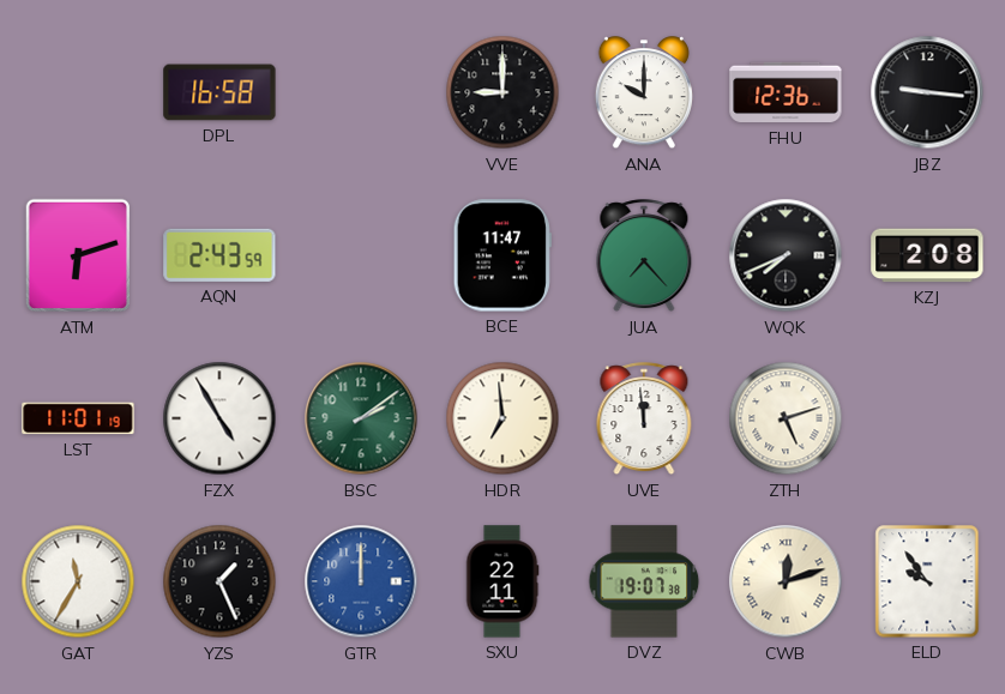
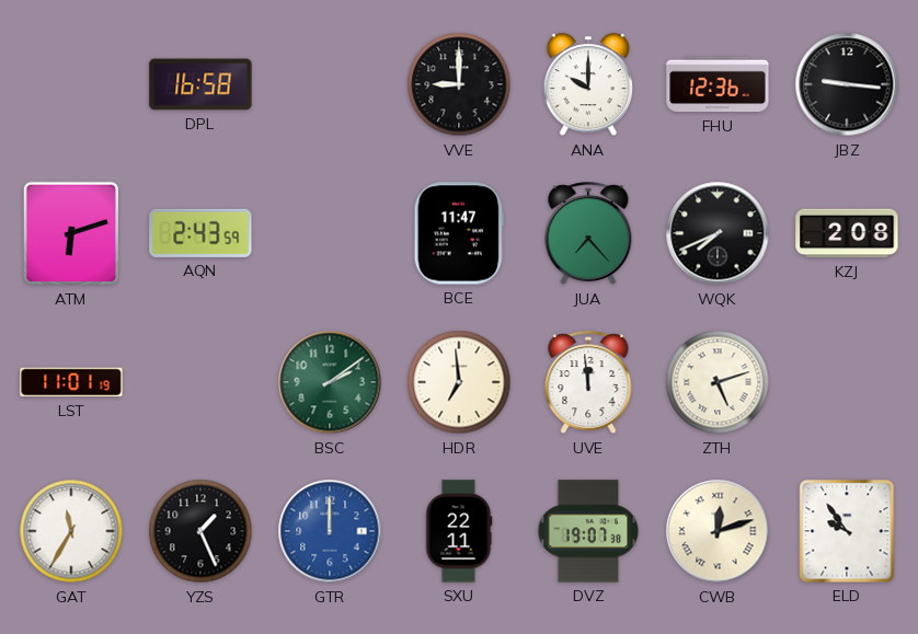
FZX: 4:55 -> none (219, 418)
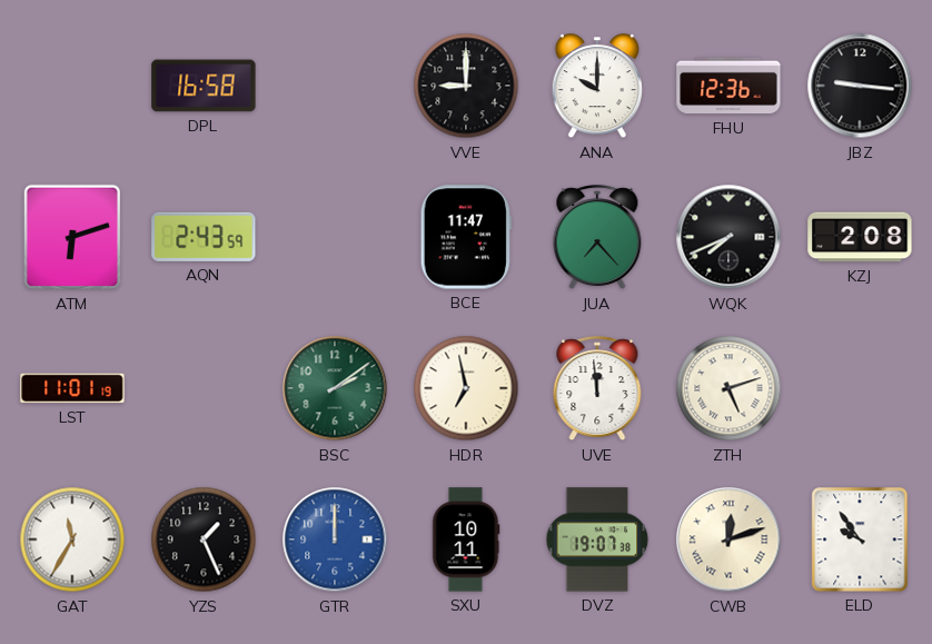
HDR: 6:59 -> 6:58 (466, 388)
SXU: 22:11 -> 10:11 (466, 539)
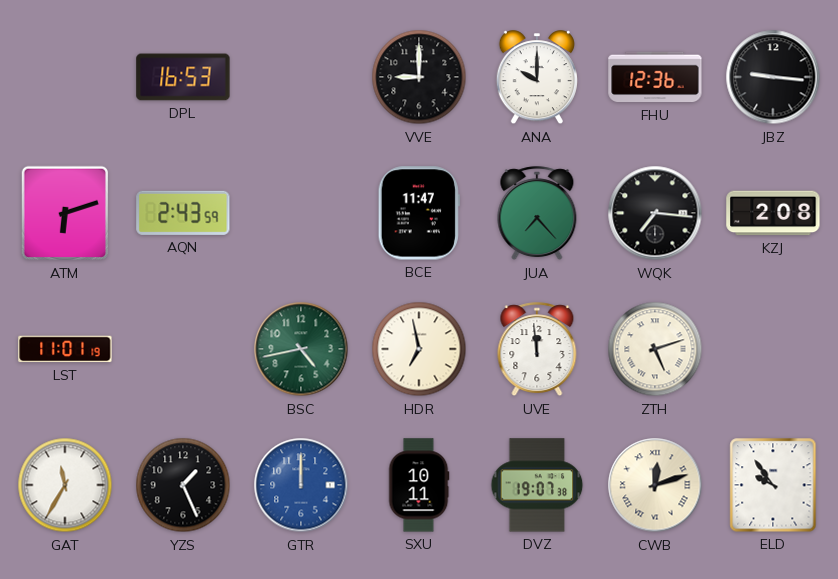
DPL: 16:58 -> 16:53 (183, 77)
WQK: 7:41 -> 7:16 (655, 213)
BSC: 2:09 -> 4:43 (301, 349)
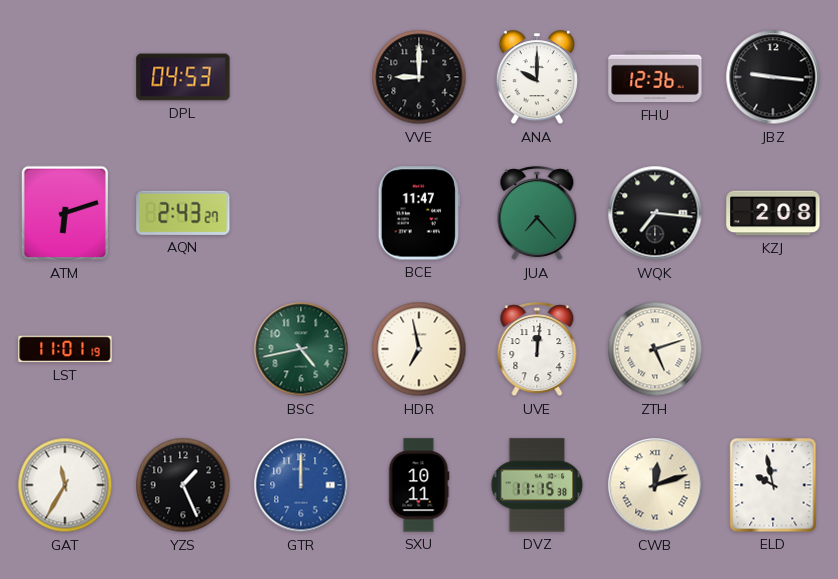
DPL: 16:53 -> 04:53 (183, 77)
AQN: 2:43:59 -> 2:43:27 (183, 213)
UVE: 11:59 -> 12:01 (537, 350)
DVZ: 19:07 -> 11:15 (537, 485)
ELD: 9:54 -> 9:58 (773, 485)
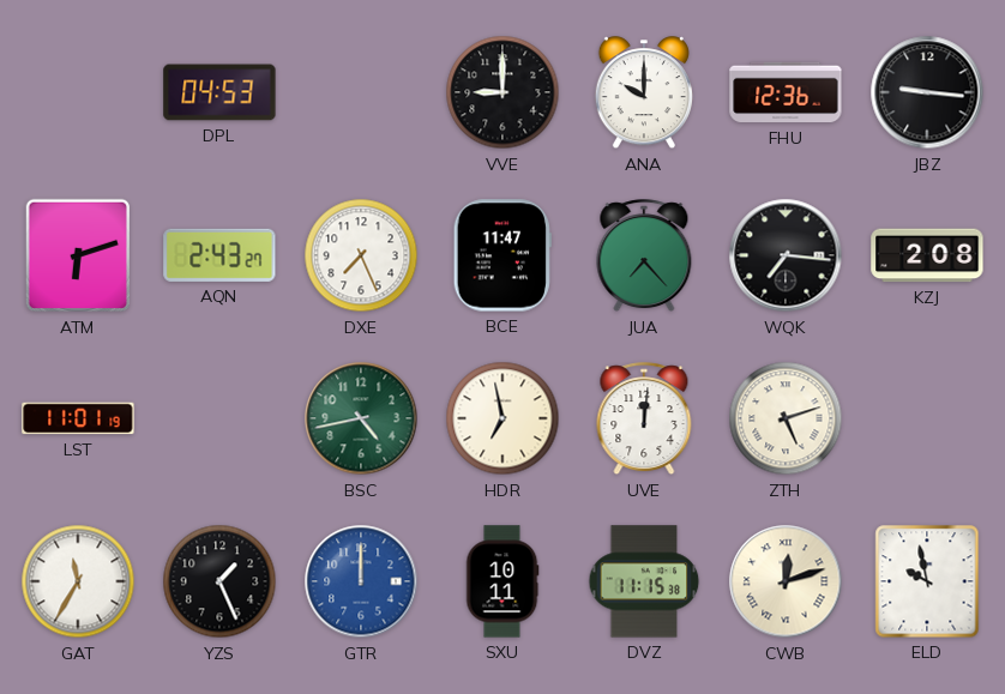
DXE: none -> 7:26 (361, 255)
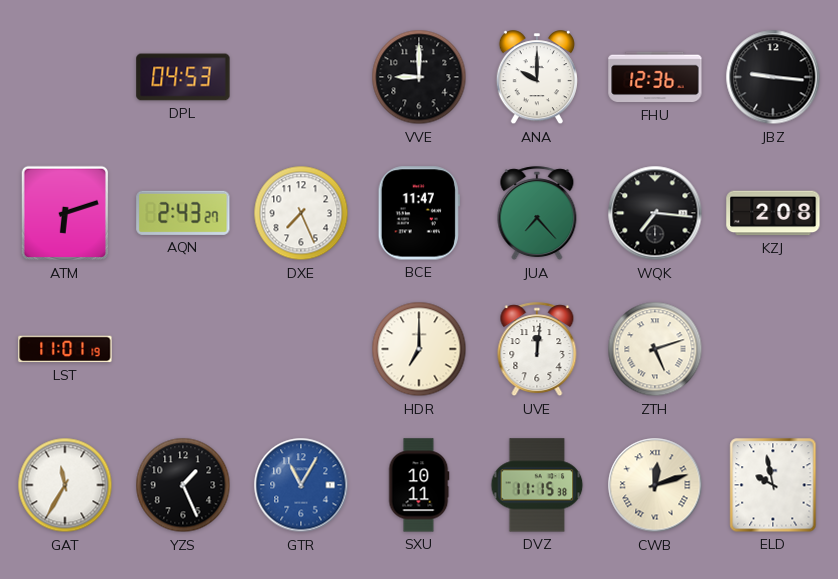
BSC: 4:43 -> none (361, 418)
HDR: 6:58 -> 7:00 (419, 349)
GTR: 12:00 -> 11:05 (301, 485)
